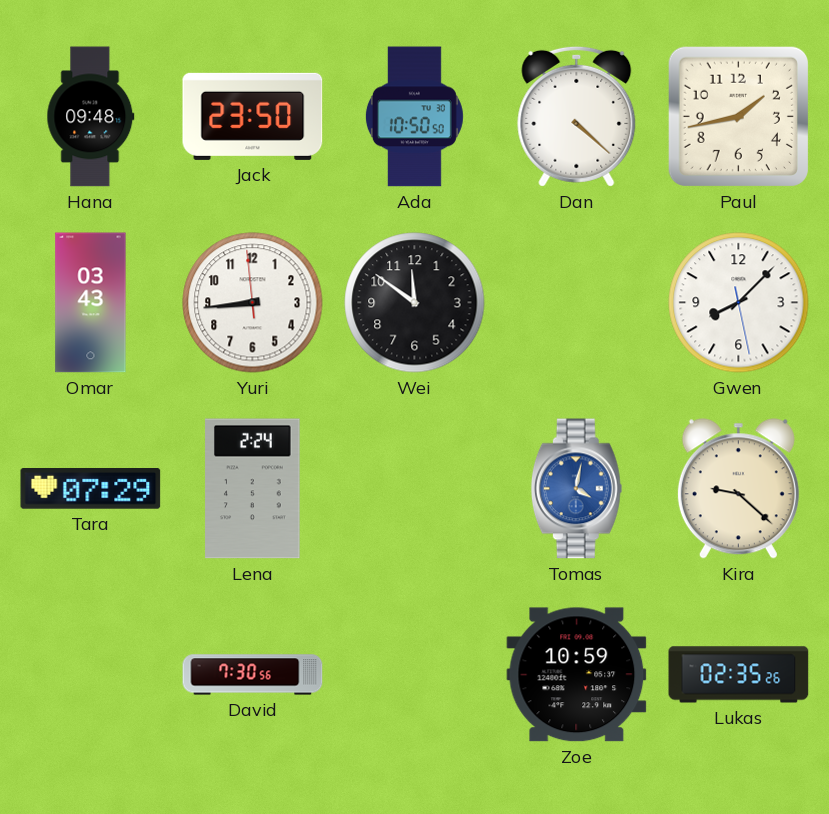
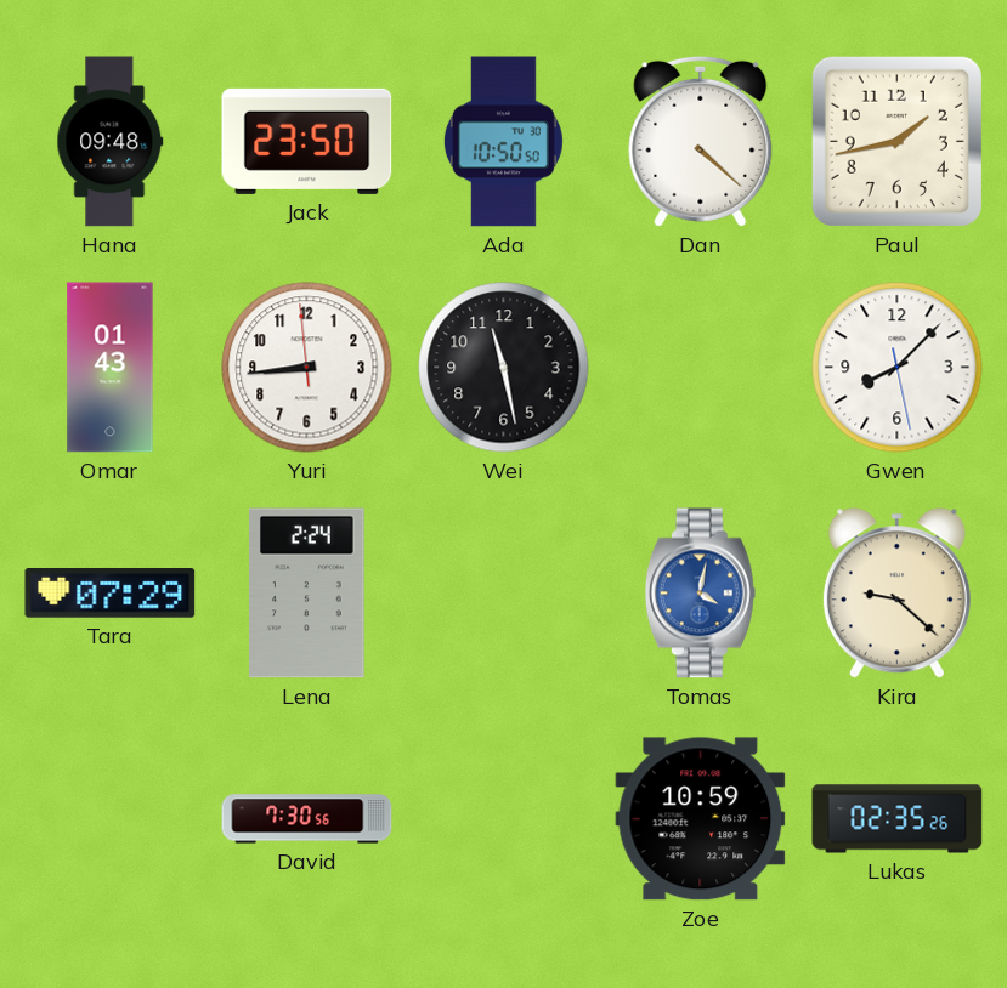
Omar: 03:43 -> 01:43 (111, 368)
Wei: 11:51 -> 11:28 (504, 368)
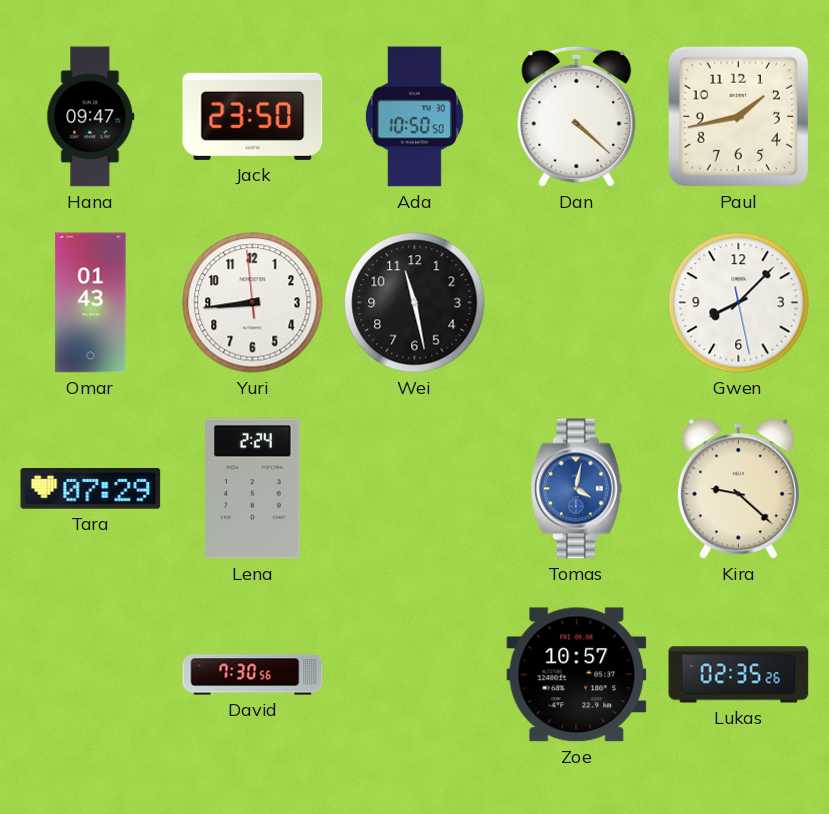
Hana: 09:48 -> 09:47 (91, 117)
Zoe: 10:59 -> 10:57 (577, 675)
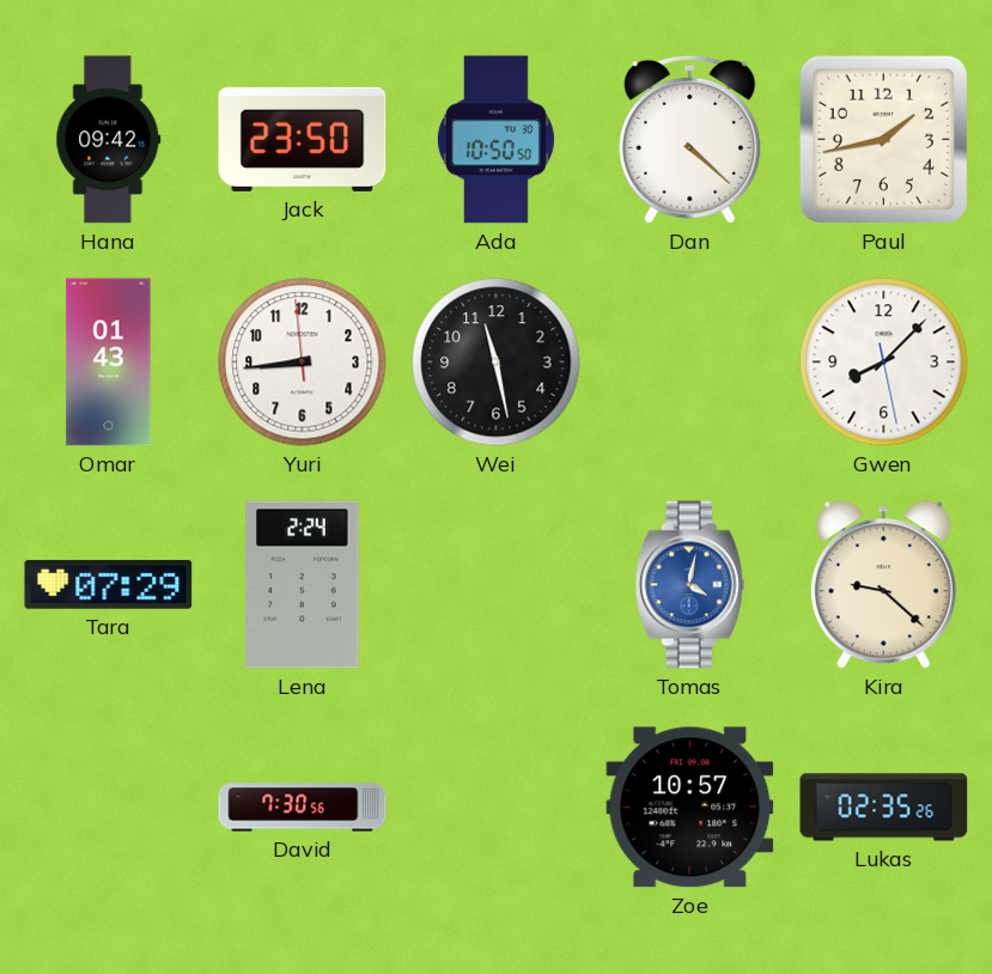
Hana: 09:47 -> 09:42 (109, 140)
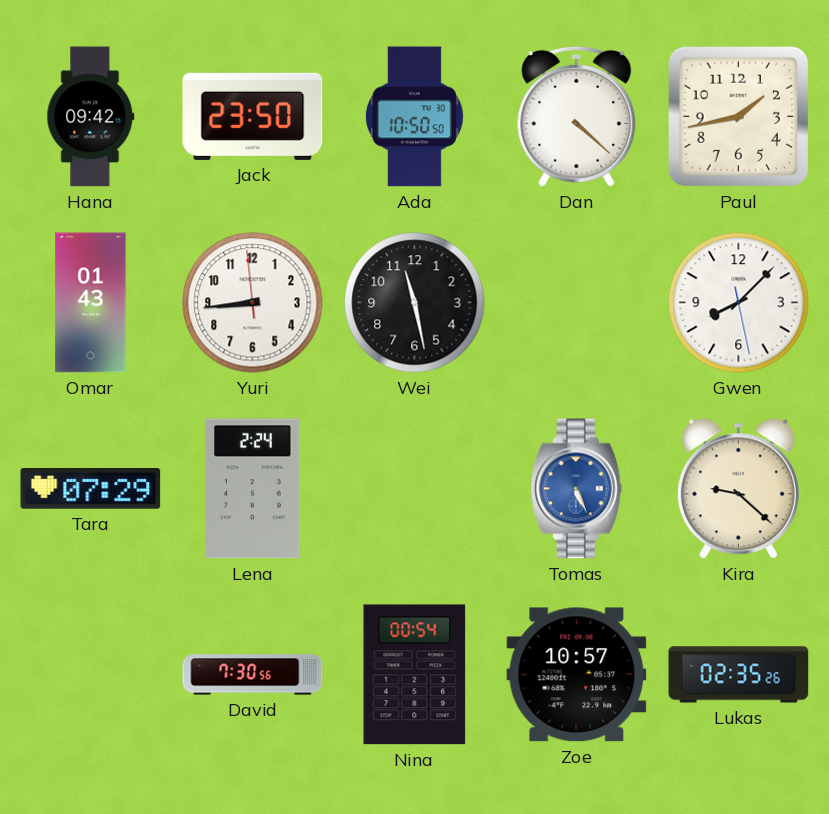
Tomas: 4:02 -> 5:26 (576, 489)
Nina: none -> 00:54 (415, 675)
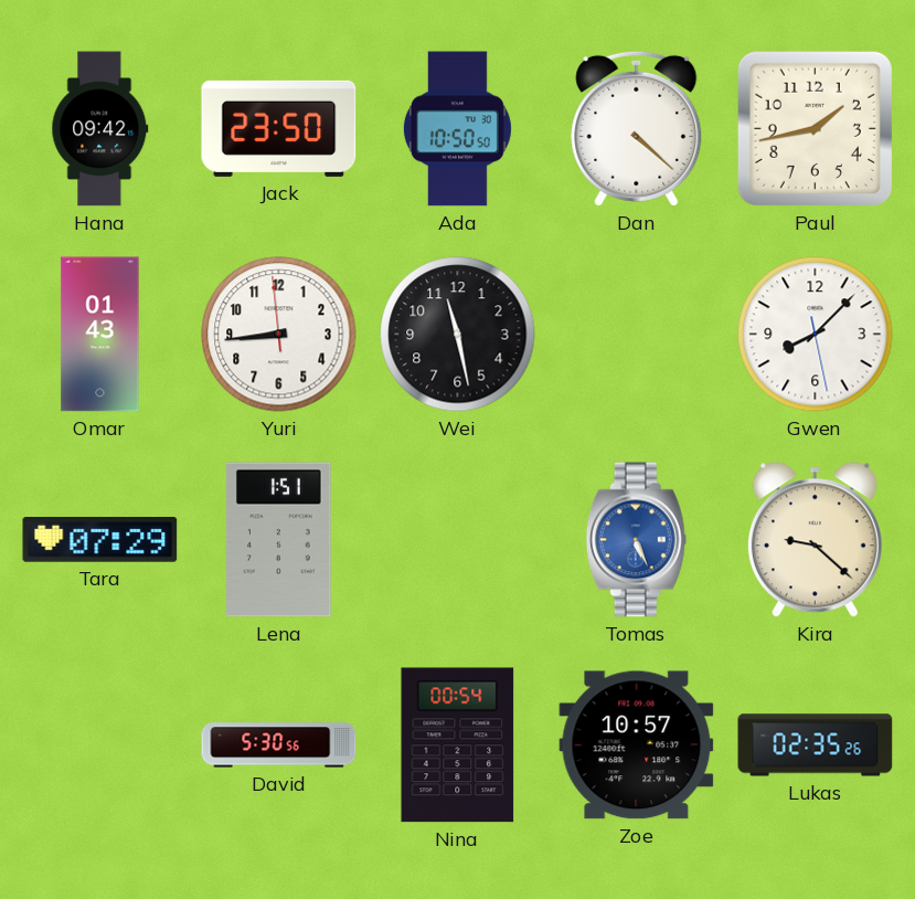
Lena: 2:24 -> 1:51 (279, 540)
David: 7:30 -> 5:30 (279, 745)
